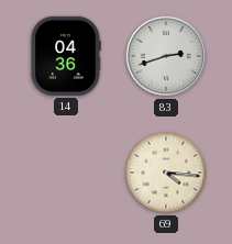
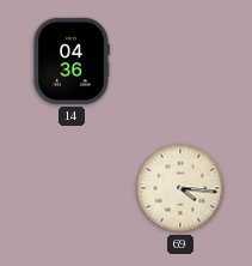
83: 2:42 -> none (166, 56)
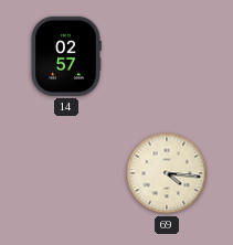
14: 04:36 -> 02:57 (66, 56)
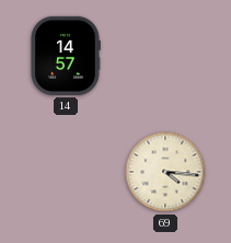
14: 02:57 -> 14:57 (66, 56)
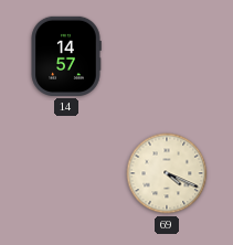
69: 4:16 -> 4:19 (167, 173)
